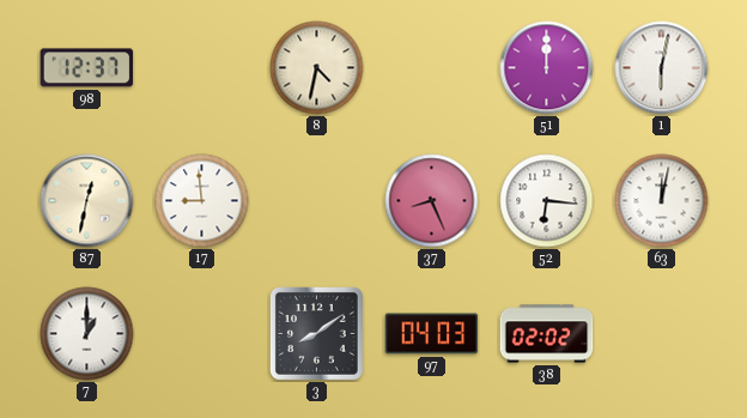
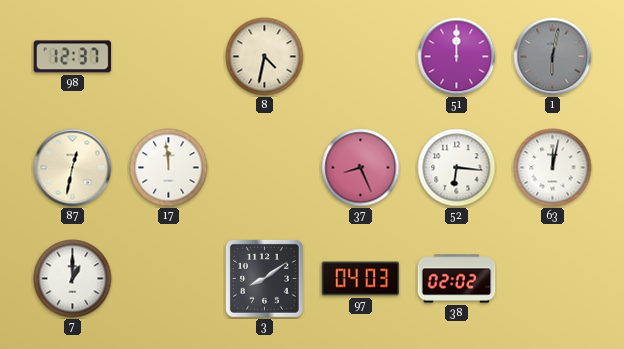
1 dial: white -> grey (553, 57)
17: 8:59 -> 11:59 (169, 168)
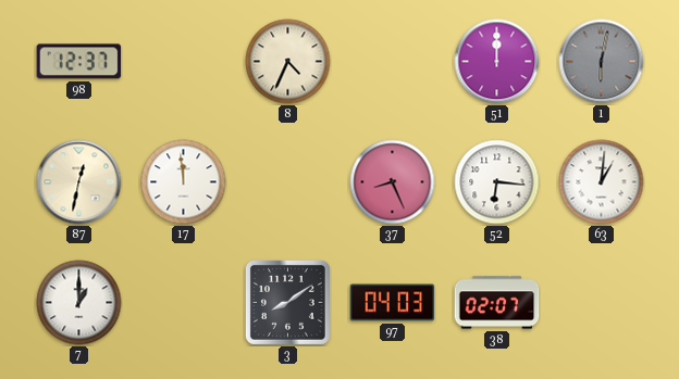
8: 4:32 -> 4:34 (288, 62)
63: 12:02 -> 1:01 (602, 182)
38: 02:02 -> 02:07 (497, 303)
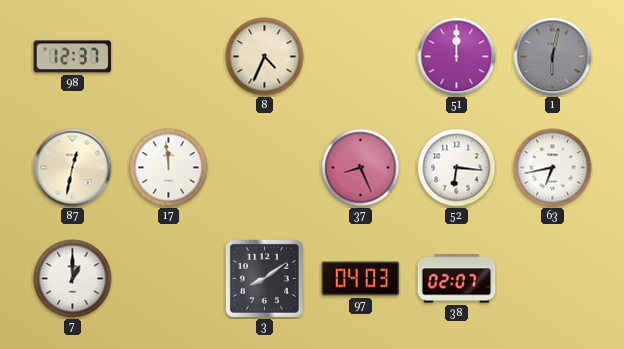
63: 1:01 -> 6:43 (553, 168)
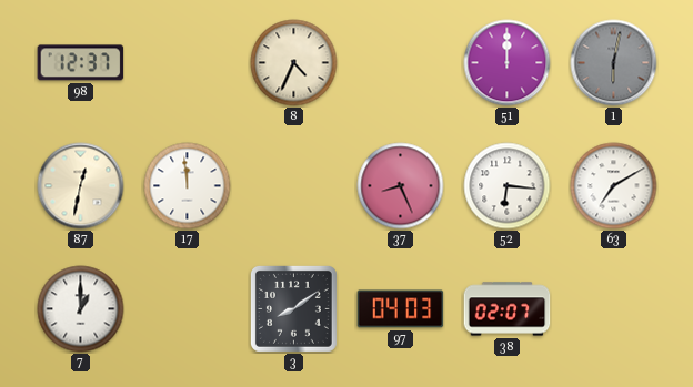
63: 6:43 -> 7:10 (614, 186)
